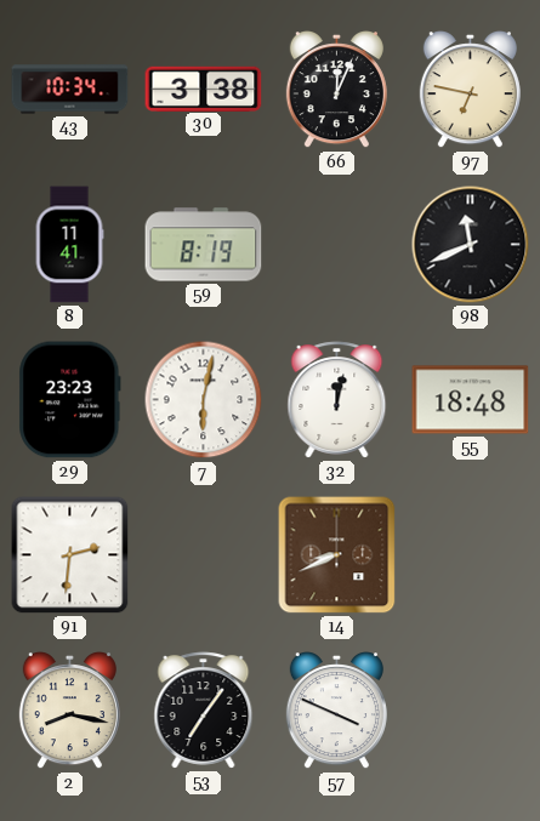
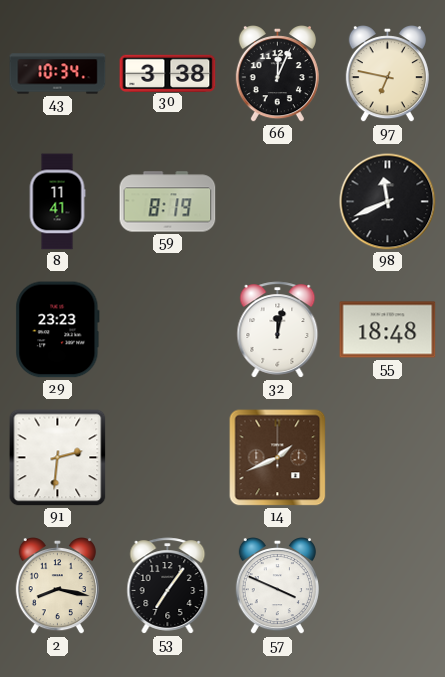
7: 6:02 -> none (204, 400)
14: 8:41 -> 1:41 (278, 458)
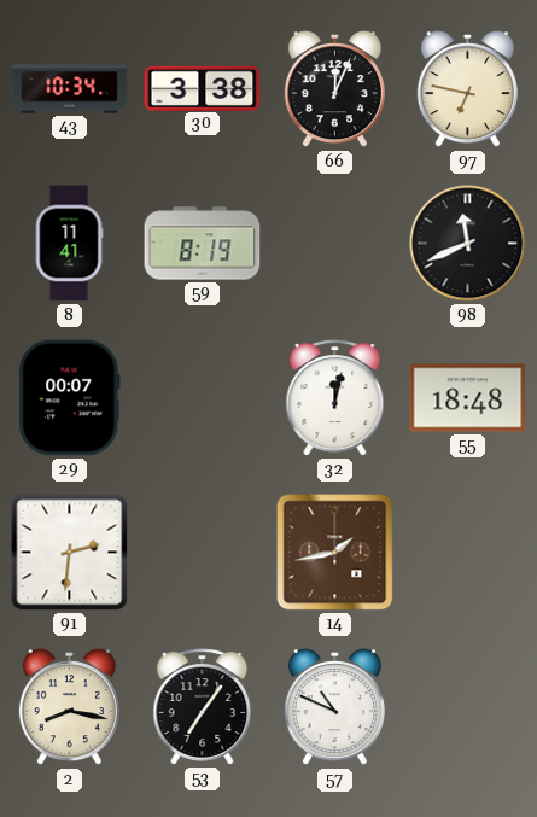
29: 23:23 -> 00:07 (70, 398)
14: 1:41 -> 1:43 (335, 553)
57: 3:49 -> 10:49 (334, 708)
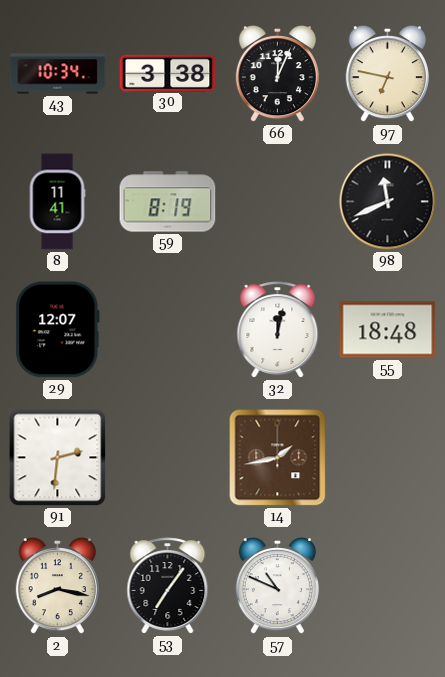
29: 00:07 -> 12:07 (58, 330)
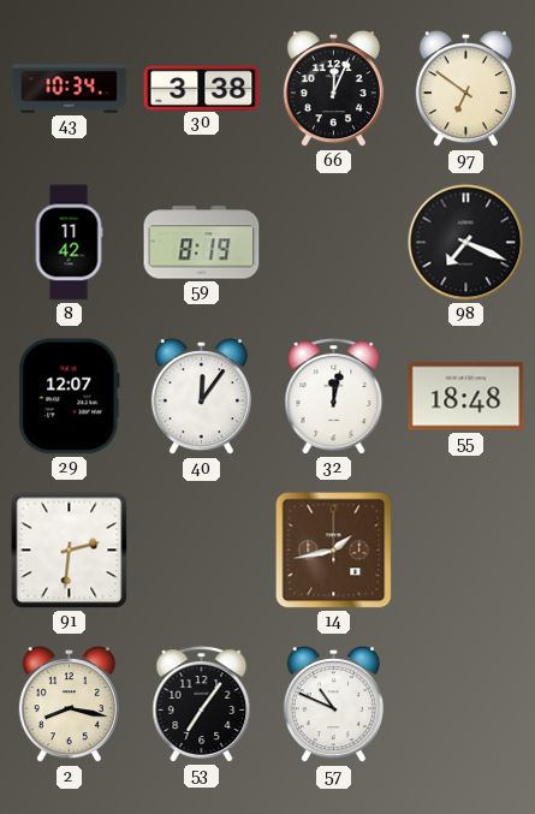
97: 6:47 -> 6:51 (465, 90)
8: 11:41 -> 11:42 (69, 243)
98: 11:41 -> 7:19 (466, 243)
40: none -> 12:06 (201, 398)
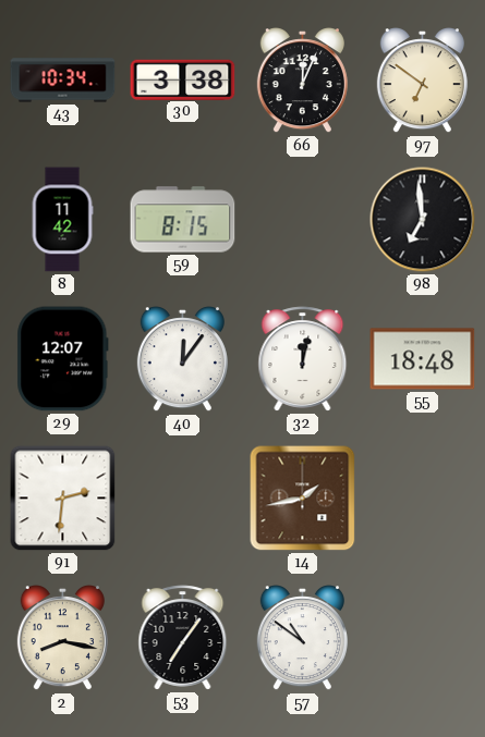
59: 8:19 -> 8:15 (183, 220)
98: 7:19 -> 6:59 (423, 220)
57: 10:49 -> 10:51 (302, 639)
